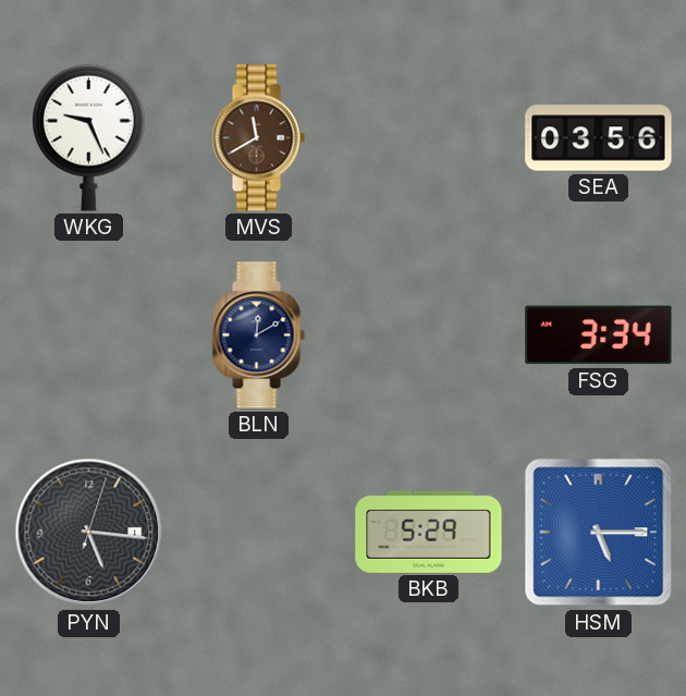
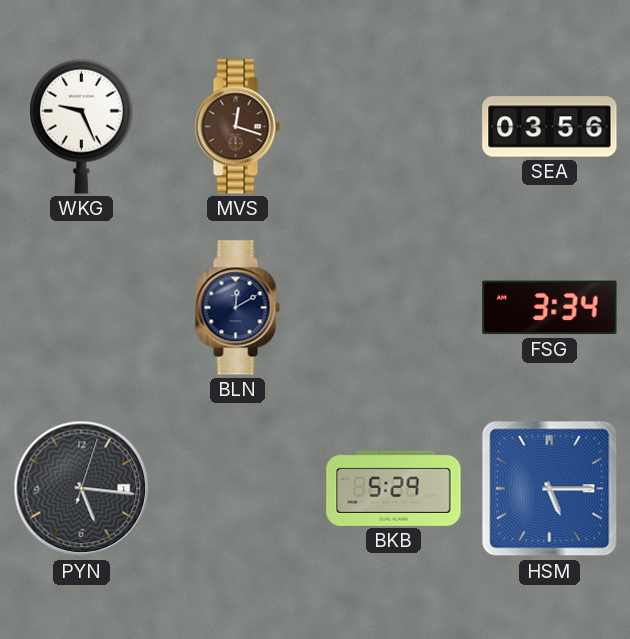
MVS: 11:40 -> 12:18 (237, 127)
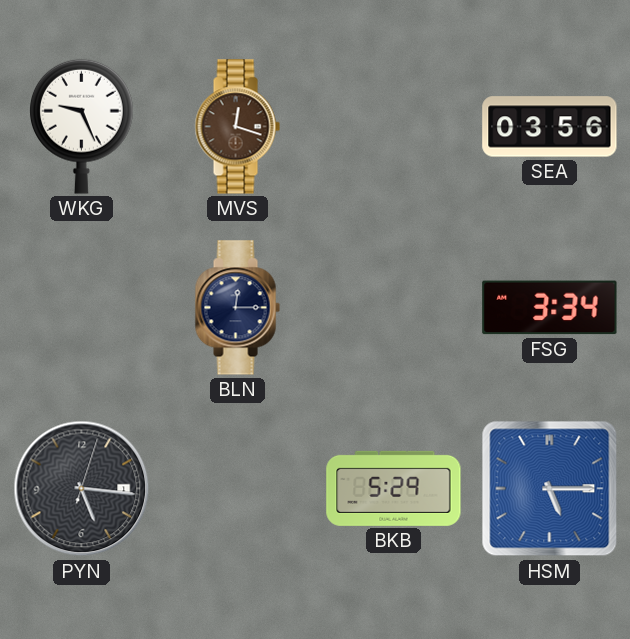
BLN: 12:10 -> 12:15 (237, 308)
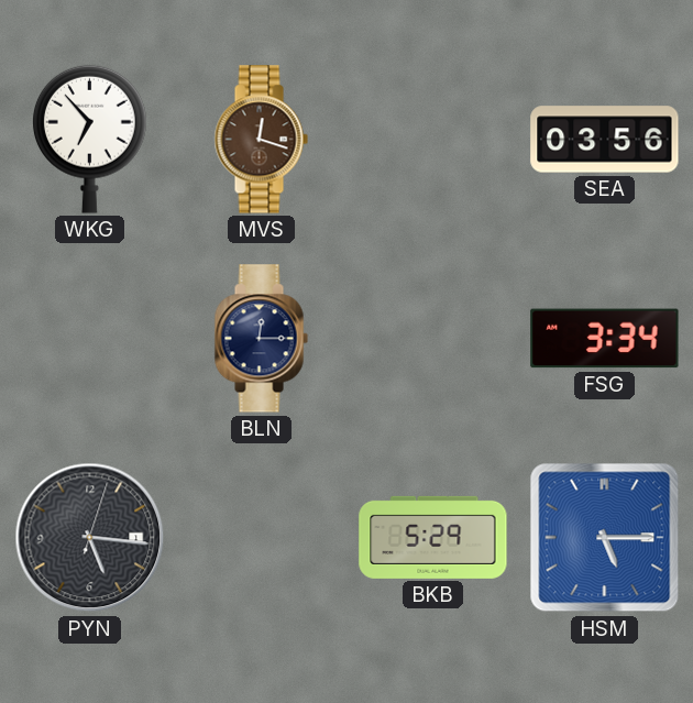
WKG: 9:26 -> 6:53 (89, 139)
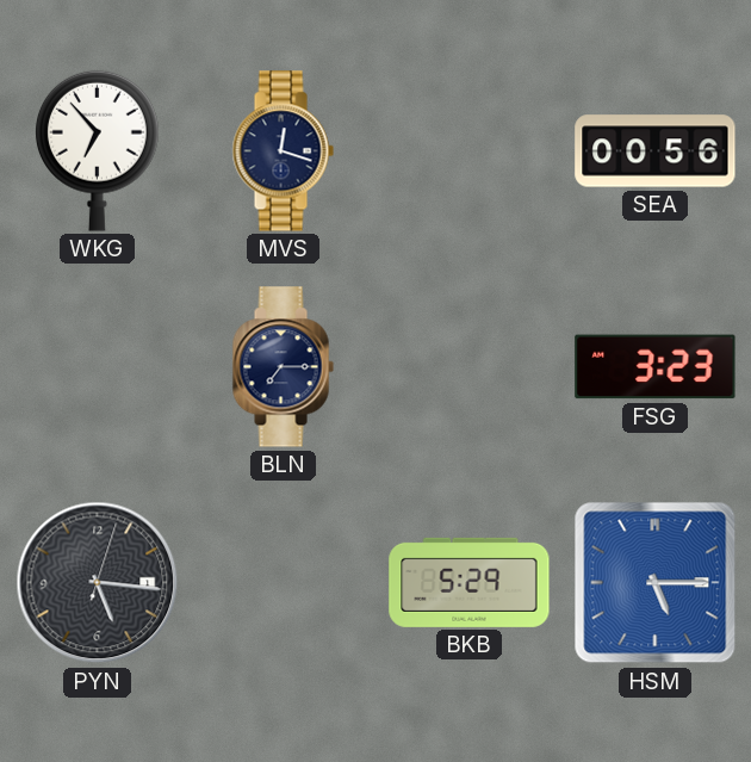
MVS dial: brown -> navy (283, 151)
SEA: 03:56 -> 00:56 (656, 151)
BLN: 12:15 -> 7:15 (283, 367)
FSG: 3:34 -> 3:23 (656, 367)
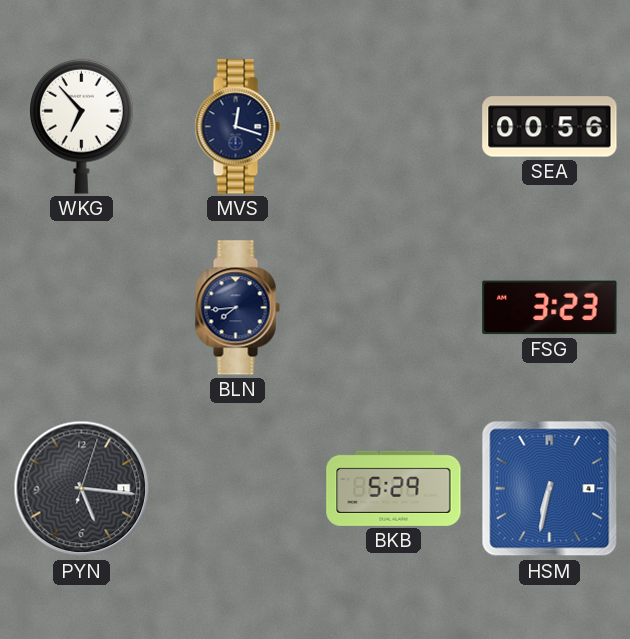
BLN: 7:15 -> 7:44 (237, 308)
HSM: 5:15 -> 6:32 (550, 489)
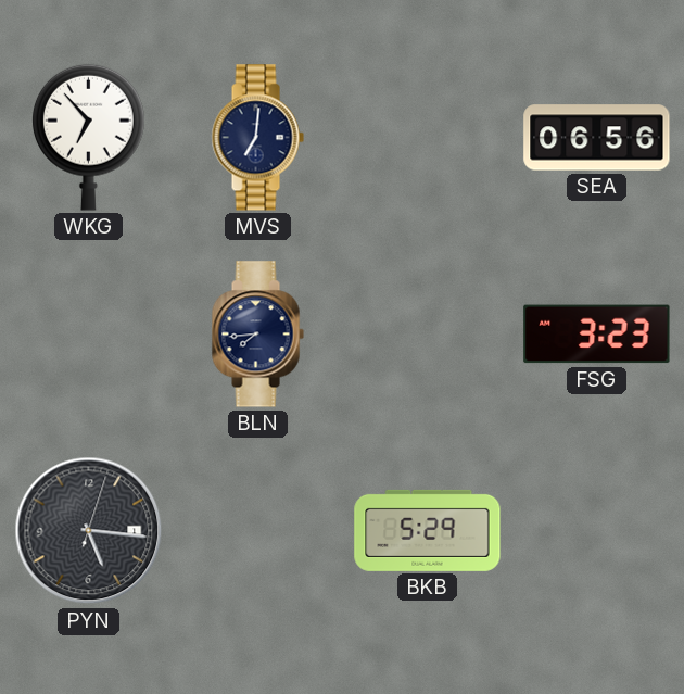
MVS: 12:18 -> 7:01 (257, 138)
SEA: 00:56 -> 06:56 (597, 138)
HSM: 6:32 -> none (550, 489)
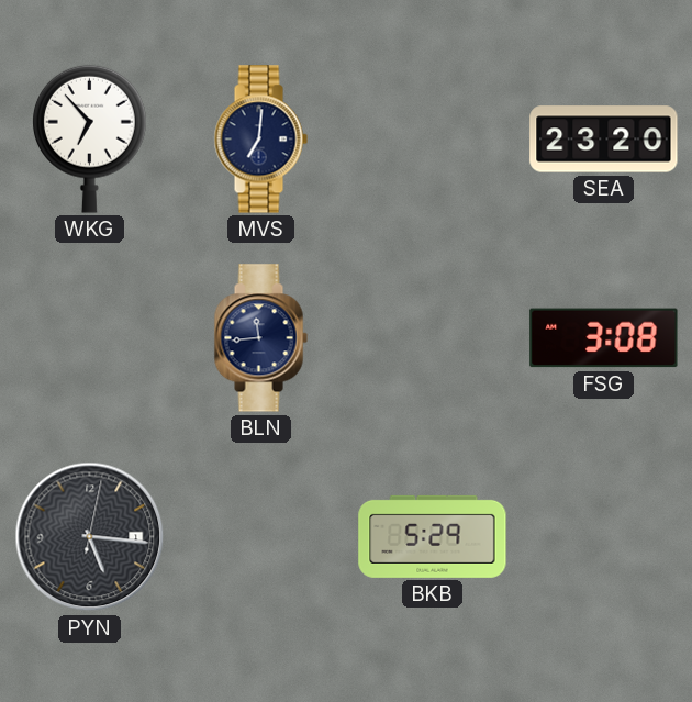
SEA: 06:56 -> 23:20 (604, 140)
BLN: 7:44 -> 11:44 (260, 338)
FSG: 3:23 -> 3:08 (604, 338)
PYN: 5:16:03 -> 5:16:02 (90, 537)
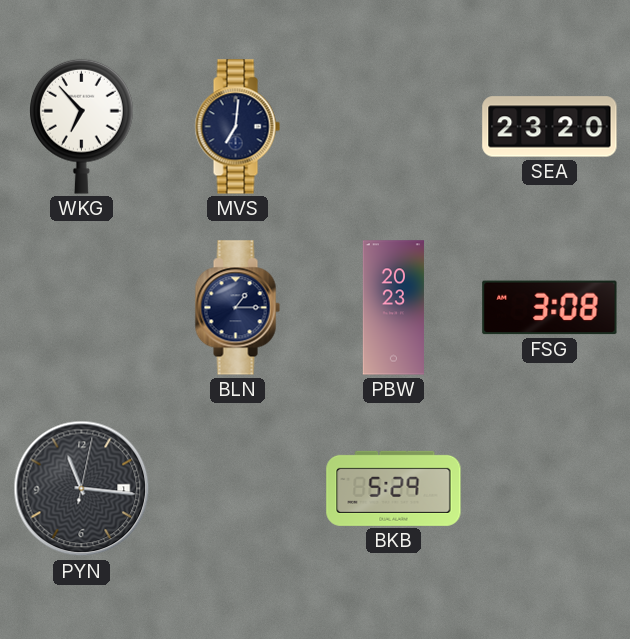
BLN: 11:44 -> 1:15 (237, 308)
PBW: none -> 20:23 (393, 308)
PYN: 5:16 -> 11:16 (82, 489)
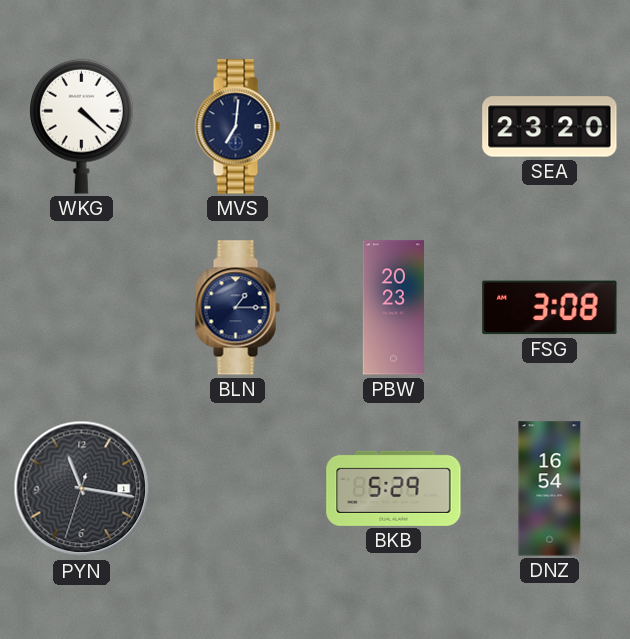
WKG: 6:53 -> 4:22 (81, 126)
PYN: 11:16:02 -> 11:16:33 (82, 489)
DNZ: none -> 16:54 (550, 489)
